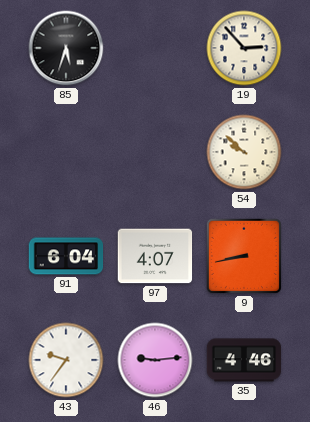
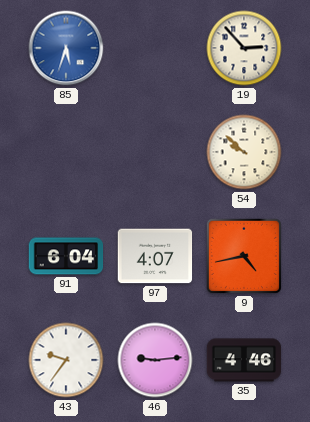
85 dial: black -> blue (66, 48)
9: 8:43 -> 4:43 (244, 256)
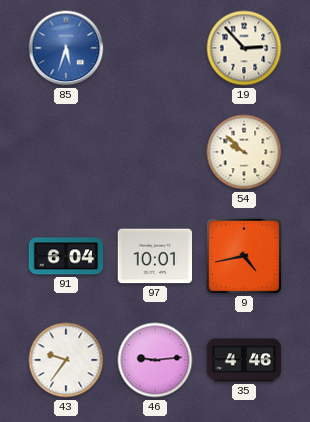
97: 4:07 -> 10:01 (155, 256)
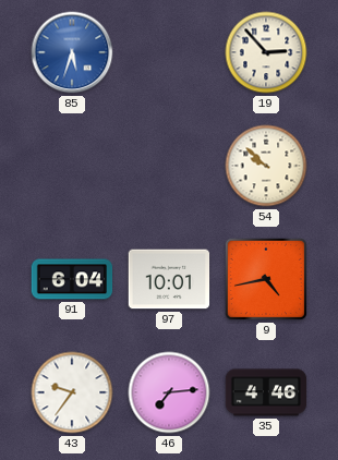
46: 9:14 -> 7:14 (169, 392)
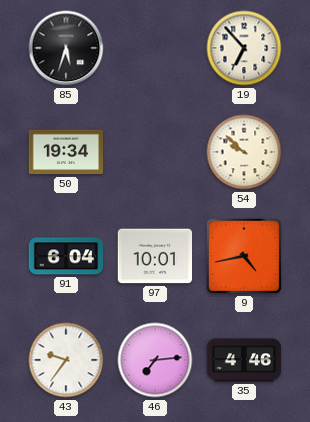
85 dial: blue -> black (66, 48)
19: 2:53 -> 6:53 (244, 48)
50: none -> 19:34 (66, 152)
